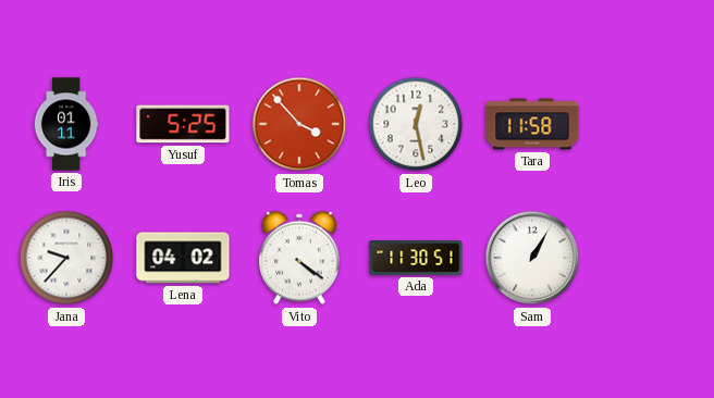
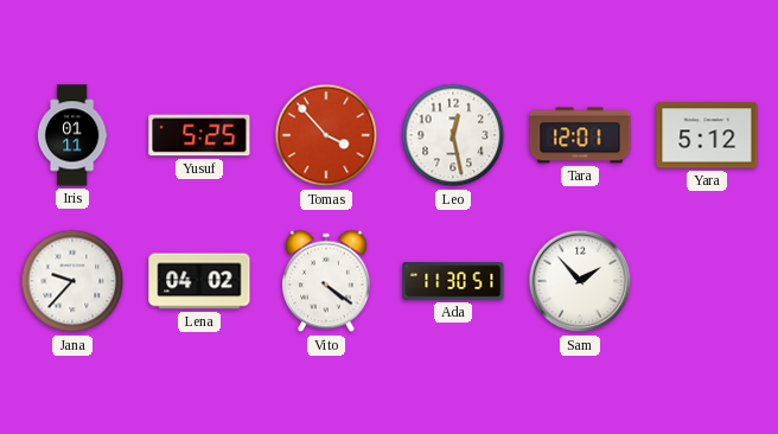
Tara: 11:58 -> 12:01 (580, 135)
Yara: none -> 5:12 (707, 135)
Sam: 1:05 -> 1:53 (580, 281)
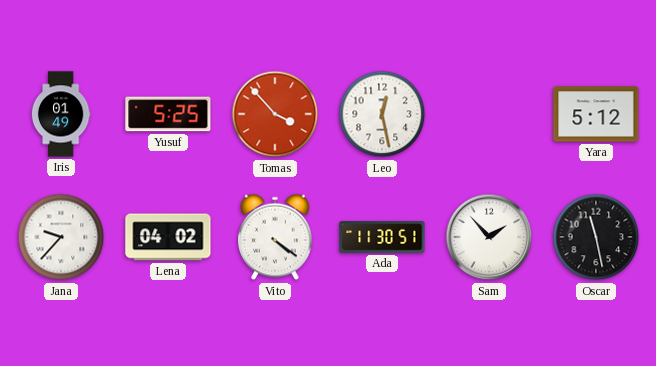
Iris: 01:11 -> 01:49 (61, 114)
Tara: 12:01 -> none (580, 135)
Oscar: none -> 11:28 (596, 237)
